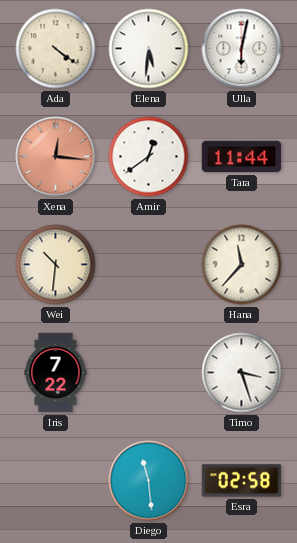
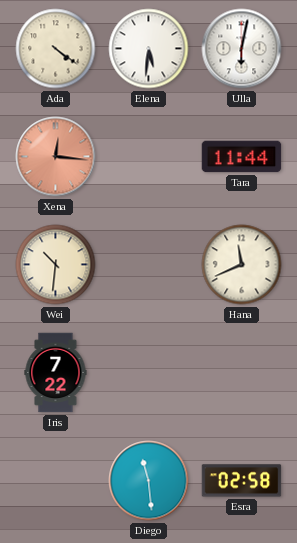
Amir: 12:39 -> none (149, 157)
Hana: 11:37 -> 11:41 (242, 265)
Timo: 3:27 -> none (242, 373)
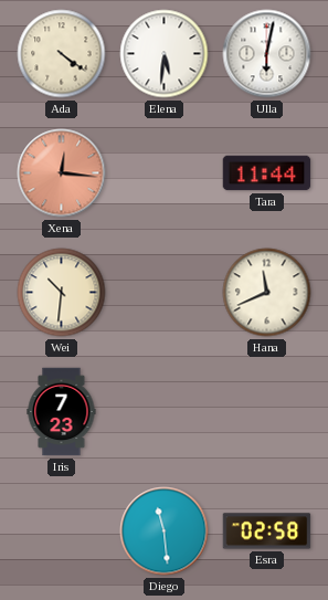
Iris: 7:22 -> 7:23 (62, 412)
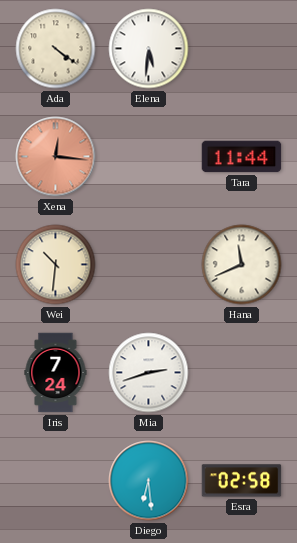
Ulla: 6:02 -> none (267, 54)
Iris: 7:23 -> 7:24 (56, 373)
Mia: none -> 2:42 (149, 373)
Diego: 11:29 -> 6:29 (149, 481)
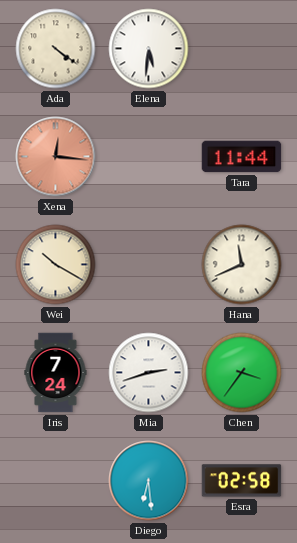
Wei: 10:31 -> 10:20 (56, 265)
Chen: none -> 3:36 (242, 373)
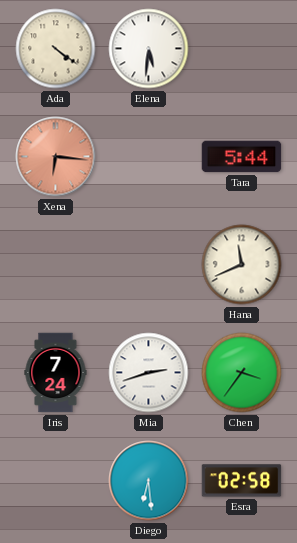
Xena: 12:16 -> 6:16 (56, 157)
Tara: 11:44 -> 5:44 (242, 157)
Wei: 10:20 -> none (56, 265)
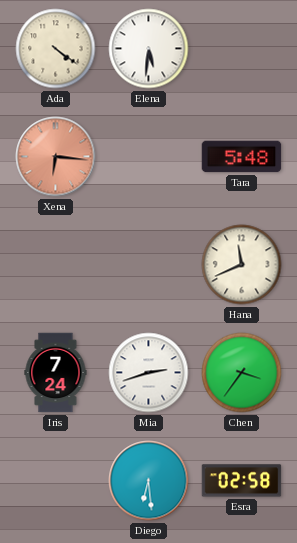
Tara: 5:44 -> 5:48 (242, 157)
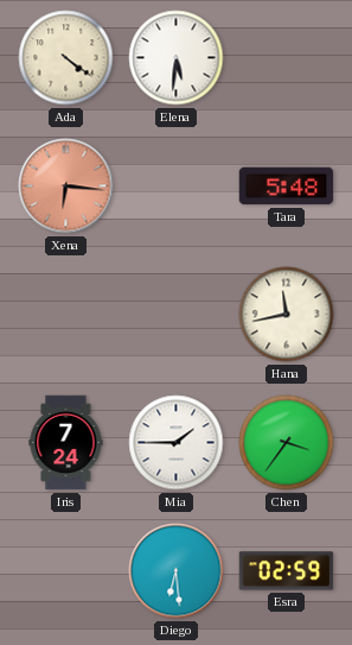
Hana: 11:41 -> 11:43 (287, 315)
Mia: 2:42 -> 1:45 (177, 443)
Esra: 02:58 -> 02:59 (287, 571)
